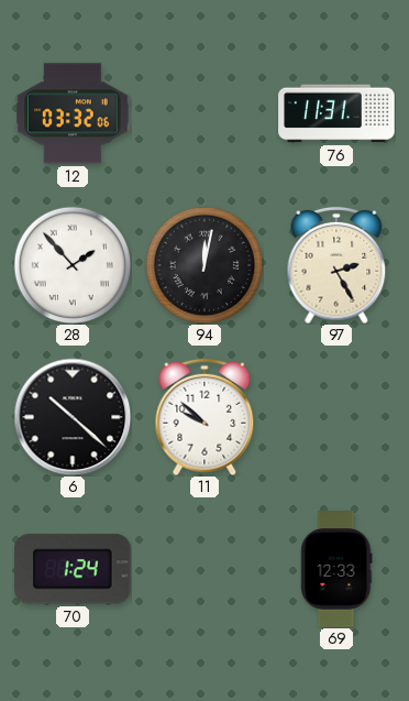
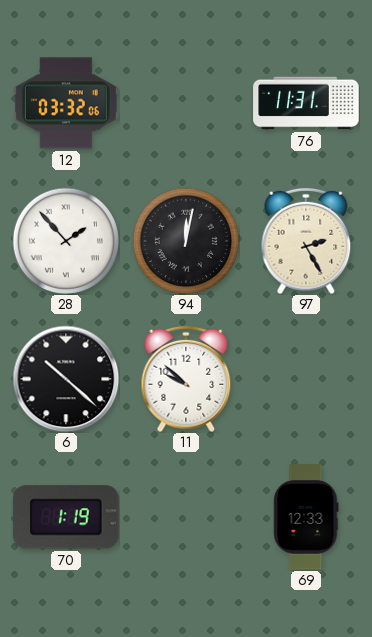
70: 1:24 -> 1:19 (67, 517)
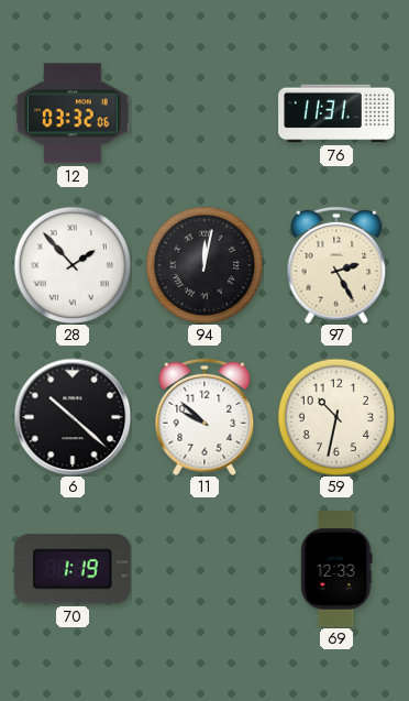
59: none -> 10:32 (335, 416)
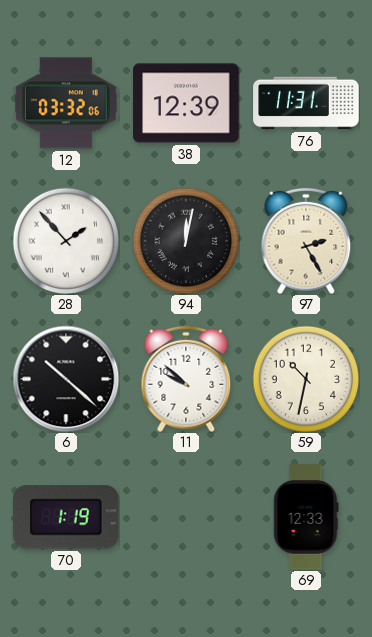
38: none -> 12:39 (186, 103)
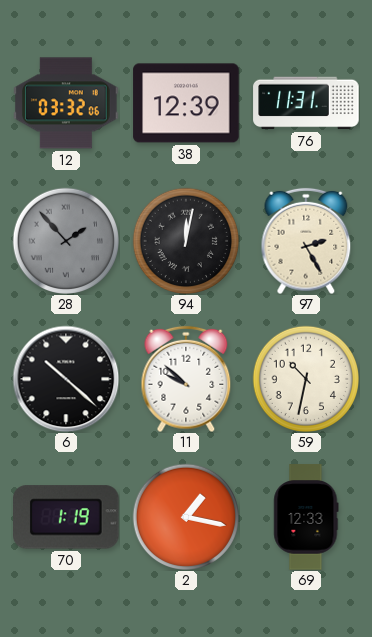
28 dial: white -> grey (65, 240)
2: none -> 1:17 (185, 516)
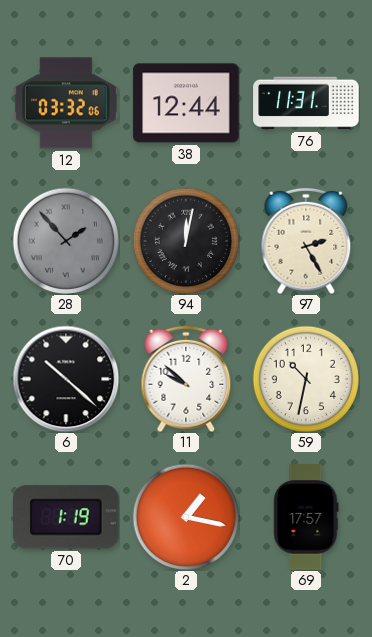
38: 12:39 -> 12:44 (186, 103)
69: 12:33 -> 17:57 (306, 517)
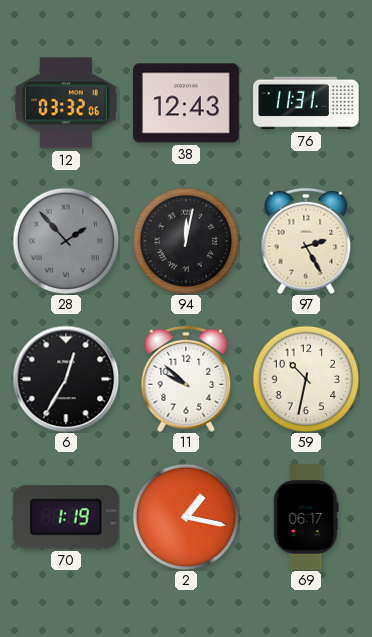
38: 12:44 -> 12:43 (186, 103)
6: 10:22 -> 12:35 (66, 379)
69: 17:57 -> 06:17 (306, 517)
